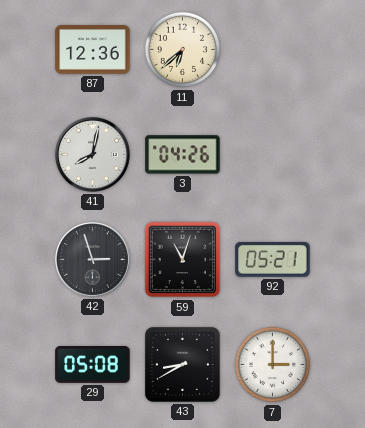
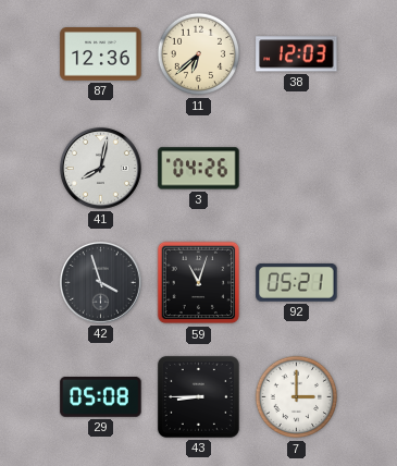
38: none -> 12:03 (297, 54)
42: 2:57 -> 3:57 (100, 282)
43: 8:40 -> 8:45 (198, 396)
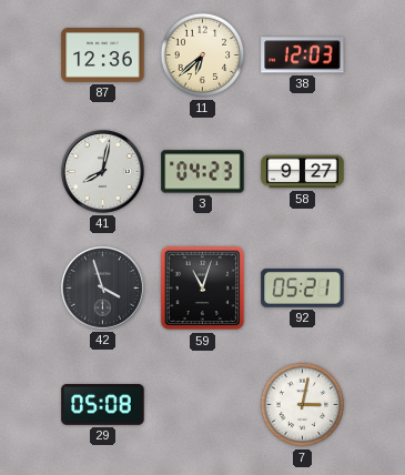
3: 04:26 -> 04:23 (203, 172)
58: none -> 9:27 (303, 172)
43: 8:45 -> none (198, 396)
7: 3:00 -> 3:02 (303, 405)
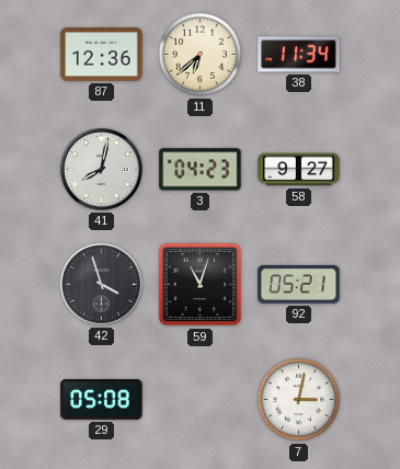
38: 12:03 -> 11:34 (299, 55)
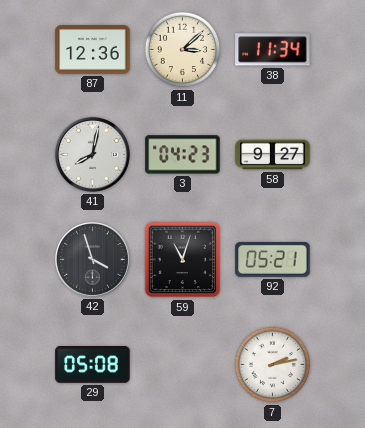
11: 6:38 -> 3:08 (183, 50)
7: 3:02 -> 2:13 (273, 365)
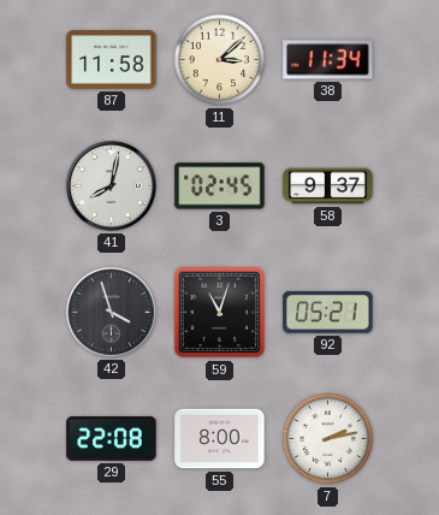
87: 12:36 -> 11:58 (112, 60)
3: 04:23 -> 02:45 (220, 187)
58: 9:27 -> 9:37 (328, 187)
29: 05:08 -> 22:08 (112, 439)
55: none -> 8:00 (220, 439)
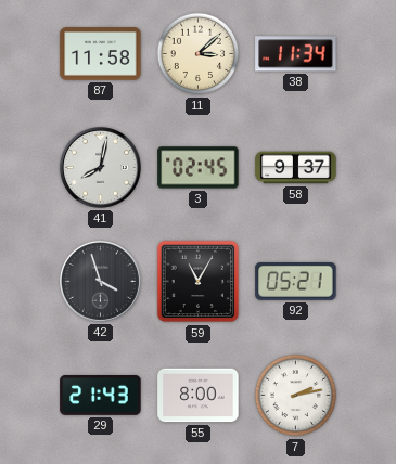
59: 11:03 -> 11:05 (199, 282)
29: 22:08 -> 21:43 (101, 396)
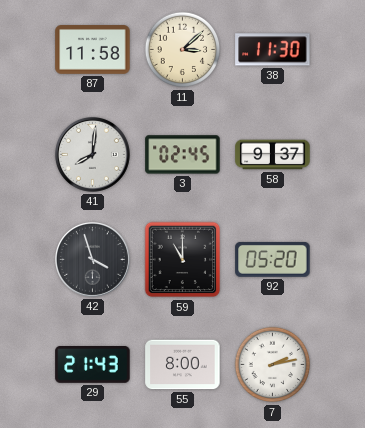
38: 11:34 -> 11:30 (273, 50)
41: 8:02 -> 8:01 (92, 154)
59: 11:05 -> 11:00 (183, 260)
92: 05:21 -> 05:20 (273, 259)
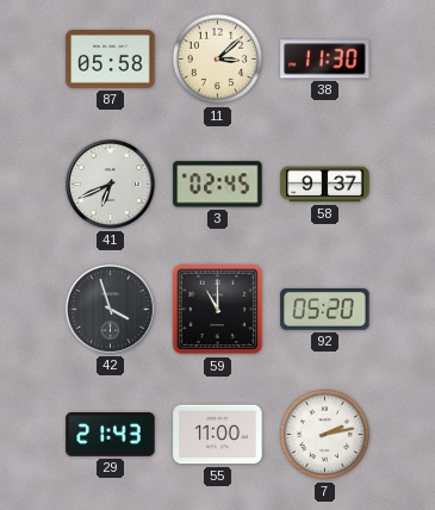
87: 11:58 -> 05:58 (111, 60)
41: 8:01 -> 6:41 (110, 184)
55: 8:00 -> 11:00 (218, 435)
